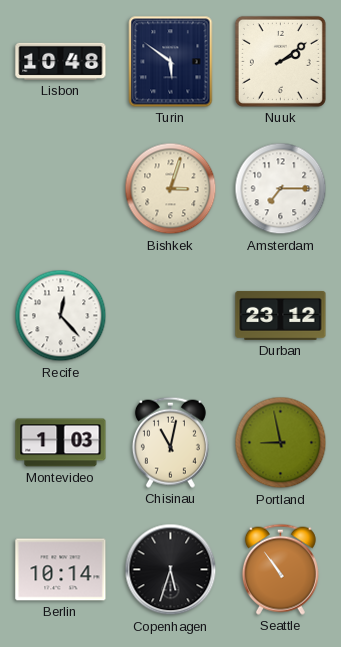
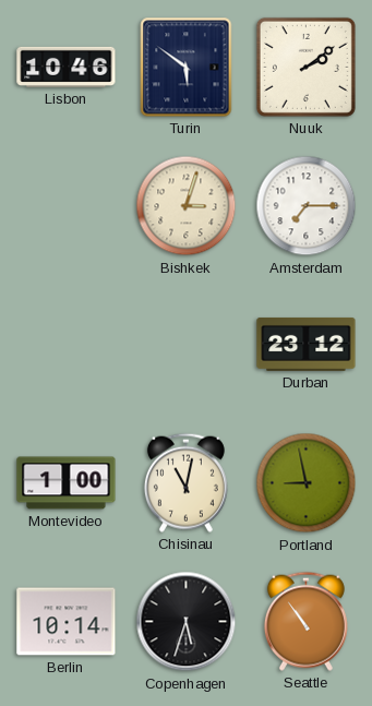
Lisbon: 10:48 -> 10:46 (67, 67)
Recife: 12:23 -> none (61, 316)
Montevideo: 1:03 -> 1:00 (67, 483)
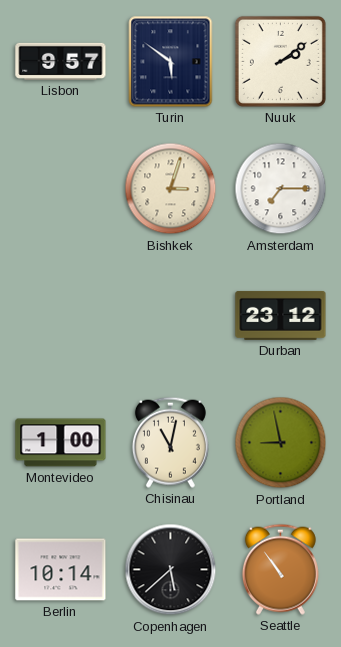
Lisbon: 10:46 -> 9:57 (61, 61)
Copenhagen: 5:33 -> 5:38 (171, 570)
